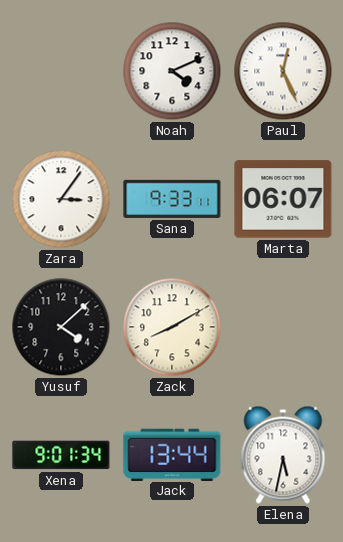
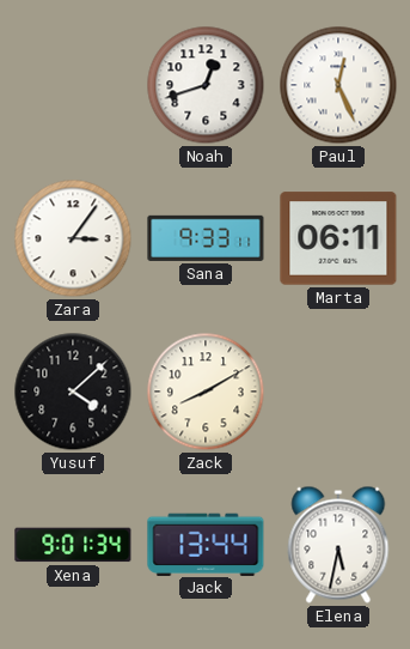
Noah: 4:11 -> 12:42 (206, 85)
Marta: 06:07 -> 06:11 (338, 238)
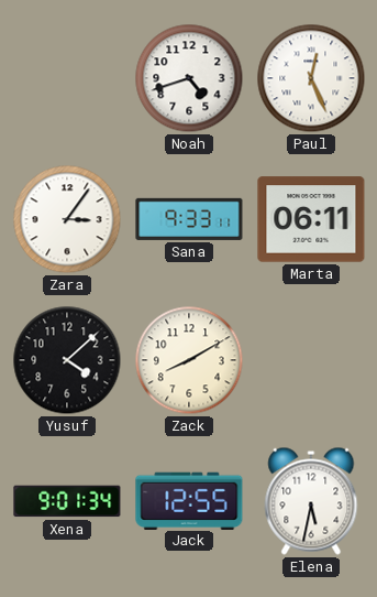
Noah: 12:42 -> 4:42 (189, 78)
Jack: 13:44 -> 12:55 (189, 500)
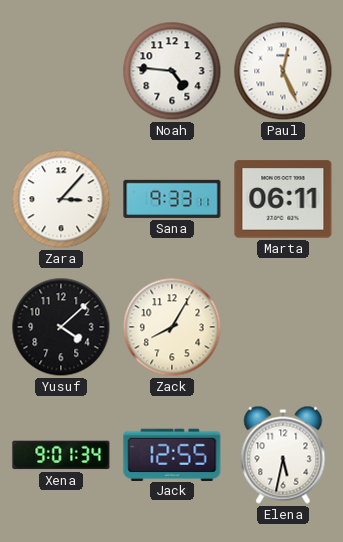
Noah: 4:42 -> 4:46 (172, 71)
Zara: 3:06 -> 3:07 (61, 199)
Zack: 8:10 -> 8:05 (172, 327)
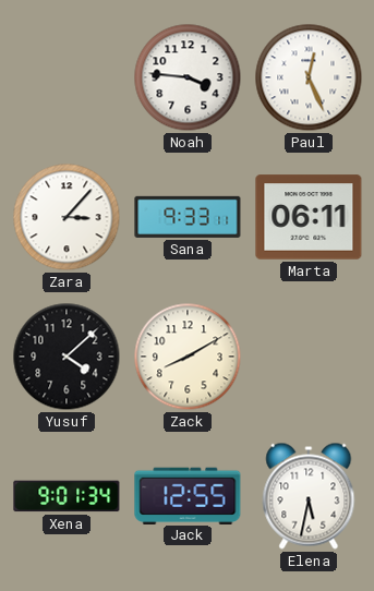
Noah: 4:46 -> 3:46 (188, 77)
Zack: 8:05 -> 8:10 (188, 357)
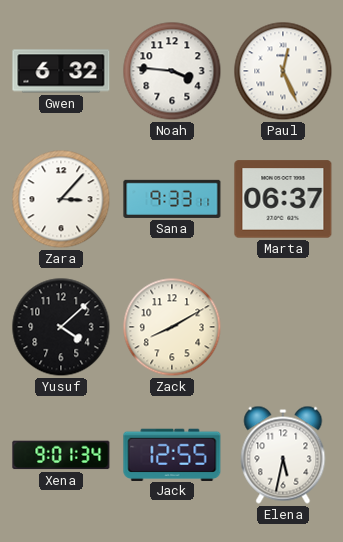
Gwen: none -> 6:32 (61, 71)
Marta: 06:11 -> 06:37 (283, 199)
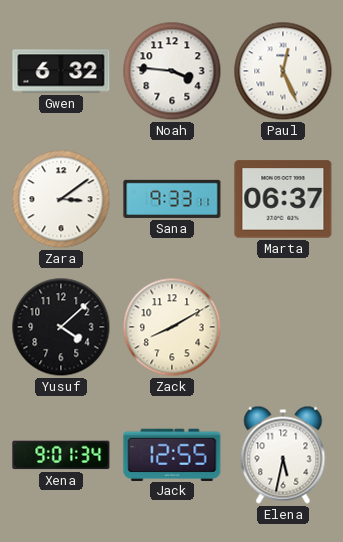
Zara: 3:07 -> 3:09 (61, 199)
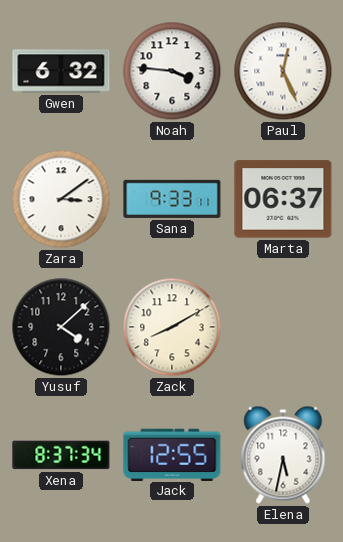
Xena: 9:01 -> 8:37 (61, 455)
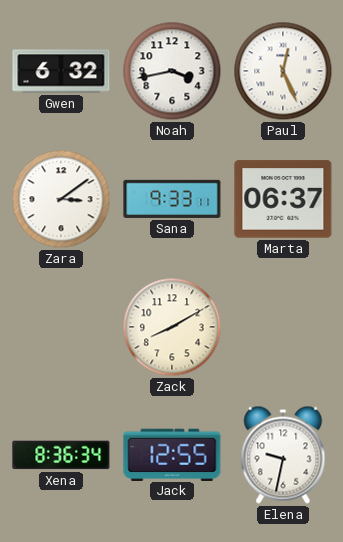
Noah: 3:46 -> 3:43 (172, 71)
Yusuf: 4:08 -> none (61, 327)
Xena: 8:37 -> 8:36 (61, 455)
Elena: 5:32 -> 9:32 (283, 455)
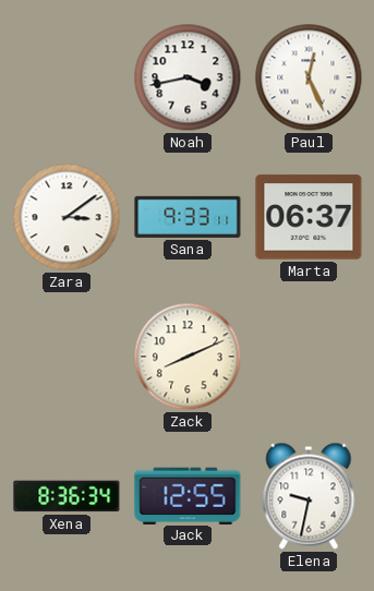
Gwen: 6:32 -> none (61, 71)
Zack: 8:10 -> 8:11 (188, 357)
